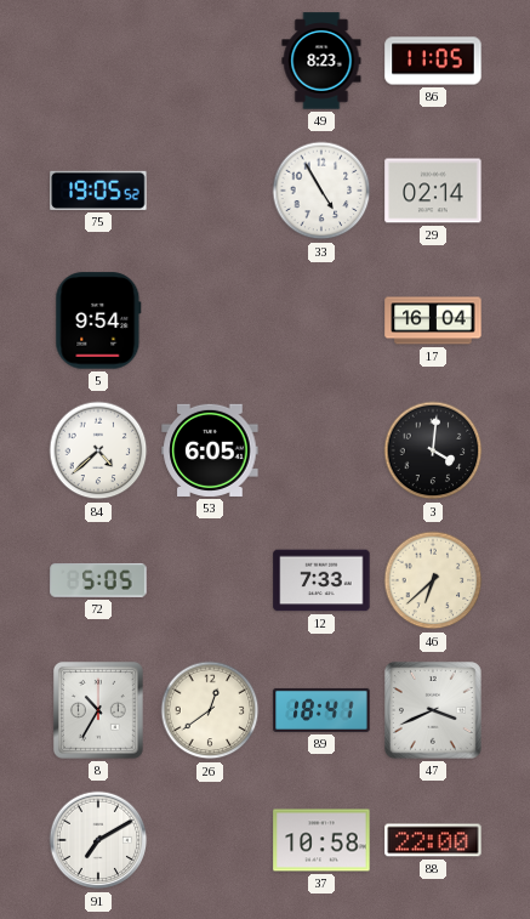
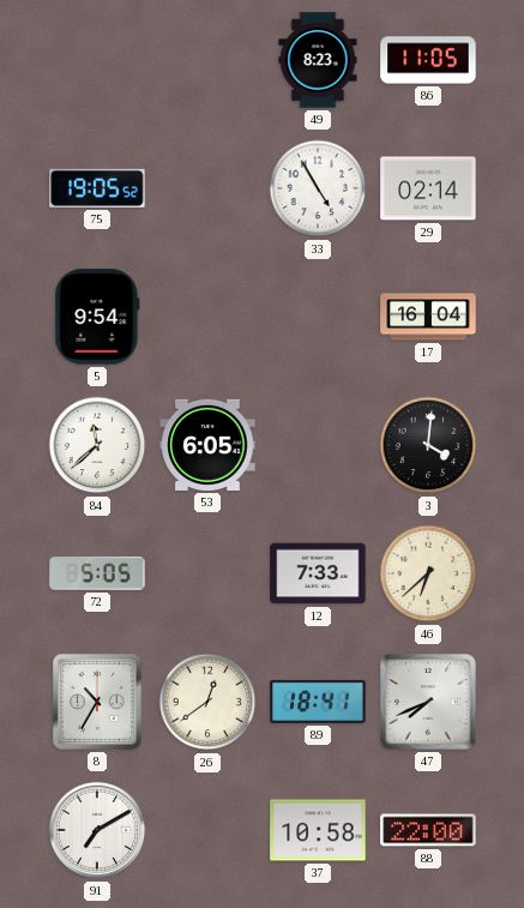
84: 4:38 -> 11:38 (97, 445)
47: 3:41 -> 7:41 (429, 703)
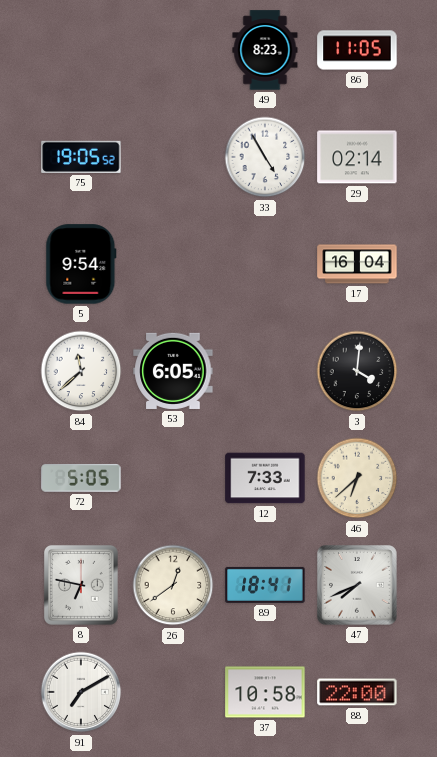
8: 10:35 -> 6:47 (81, 585)
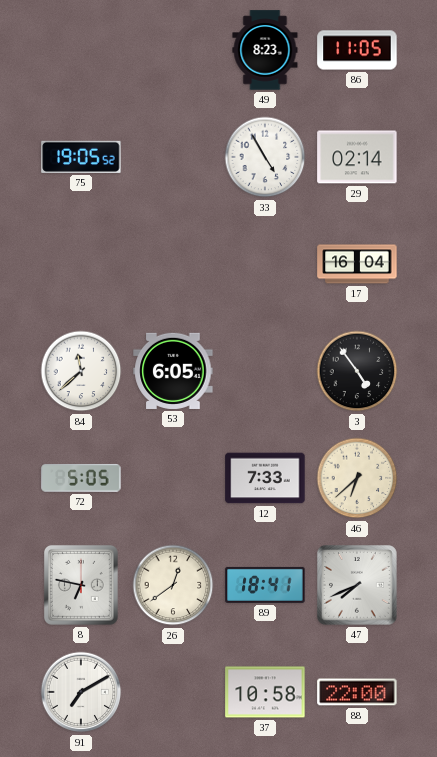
5: 9:54 -> none (81, 264)
3: 4:01 -> 4:54 (357, 371)
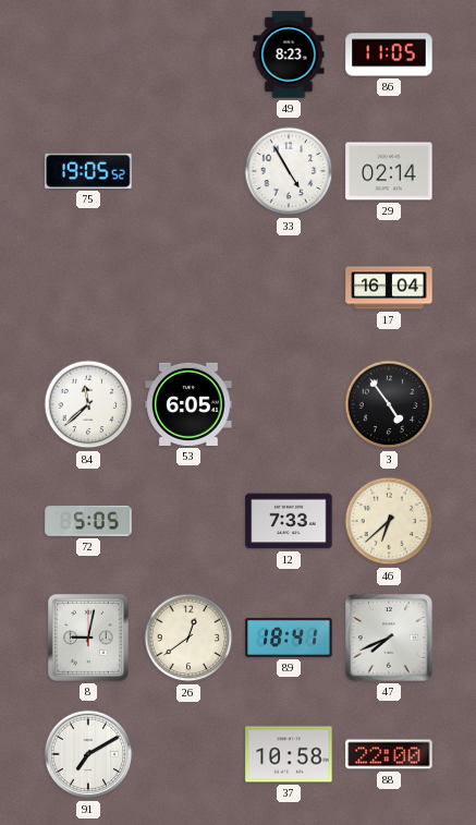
8: 6:47 -> 9:02 (88, 638)
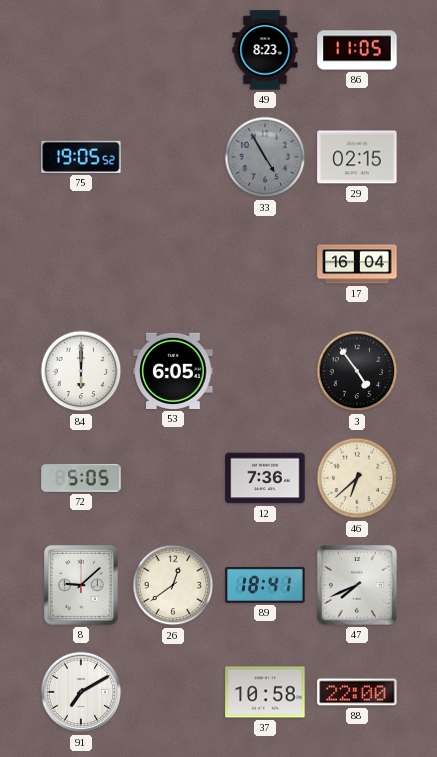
33 dial: white -> grey (265, 157)
29: 02:14 -> 02:15 (357, 157)
84: 11:38 -> 6:00 (81, 371)
12: 7:33 -> 7:36 (265, 478)
8: 9:02 -> 9:08 (81, 585)
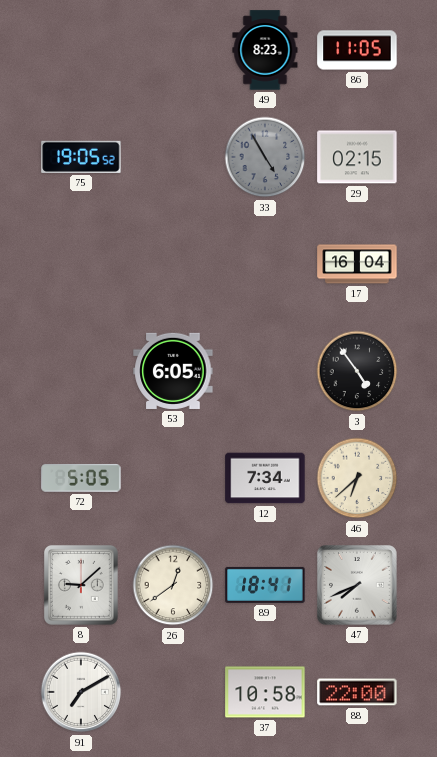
84: 6:00 -> none (81, 371)
12: 7:36 -> 7:34 (265, 478)
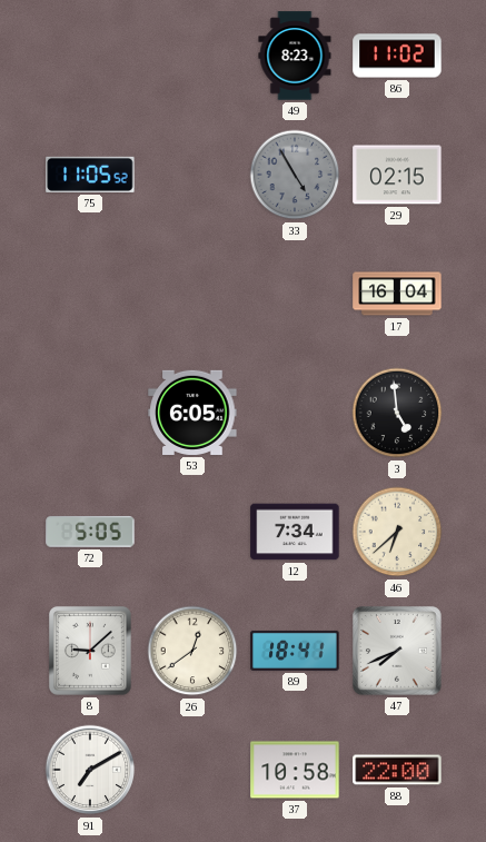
86: 11:05 -> 11:02 (397, 56)
75: 19:05 -> 11:05 (90, 175)
3: 4:54 -> 4:59 (397, 413)
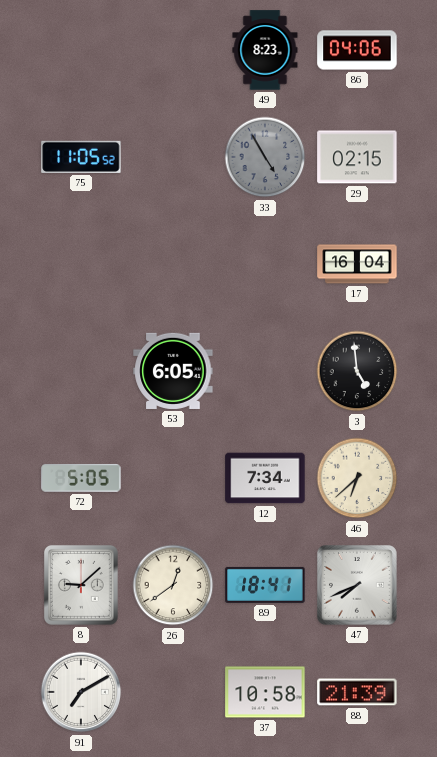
86: 11:02 -> 04:06 (357, 50)
88: 22:00 -> 21:39 (357, 692)
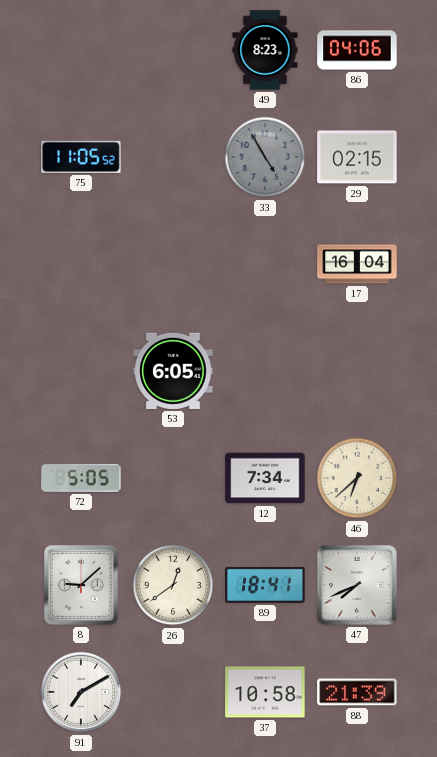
3: 4:59 -> none (357, 371)
